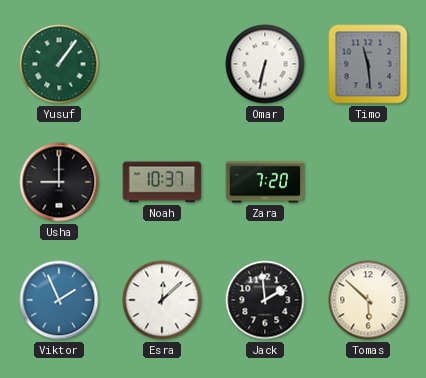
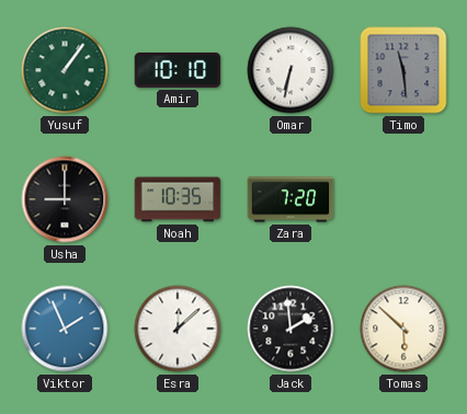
Amir: none -> 10:10 (178, 70)
Noah: 10:37 -> 10:35 (178, 199)
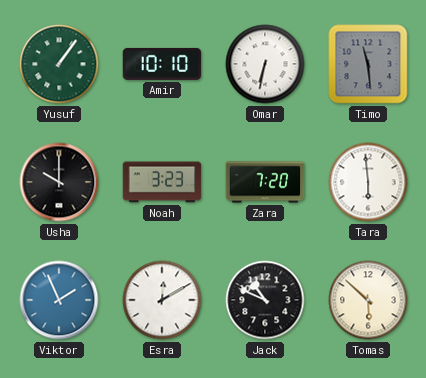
Usha: 9:00 -> 10:00 (59, 182)
Noah: 10:35 -> 3:23 (162, 182)
Tara: none -> 5:59 (368, 182)
Esra: 12:08 -> 12:10 (162, 300)
Jack: 1:59 -> 10:49 (265, 300)
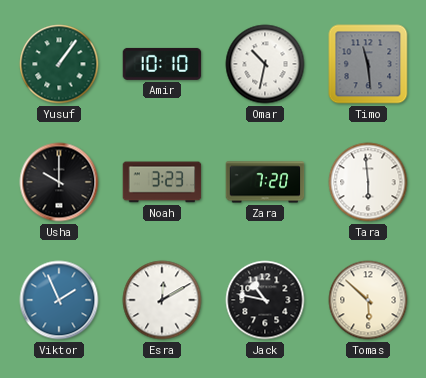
Omar: 6:32 -> 10:32 (265, 64)
Jack: 10:49 -> 10:47 (265, 300)
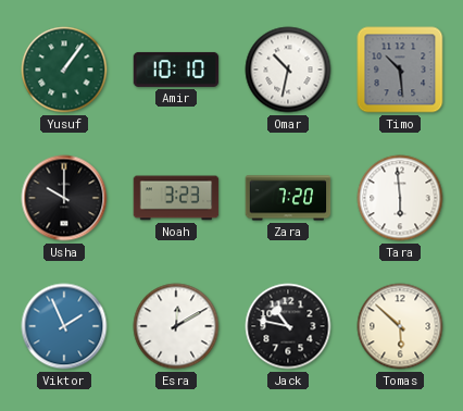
Timo: 11:29 -> 10:29 (400, 70)
